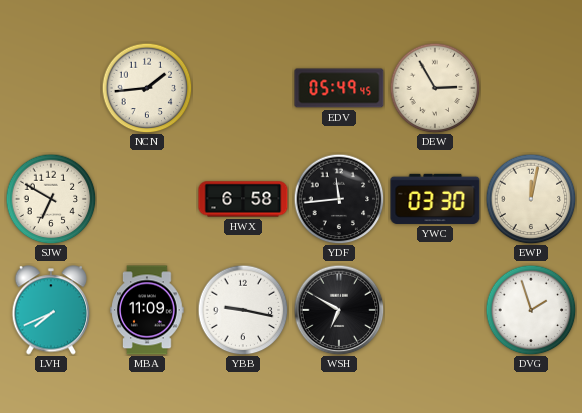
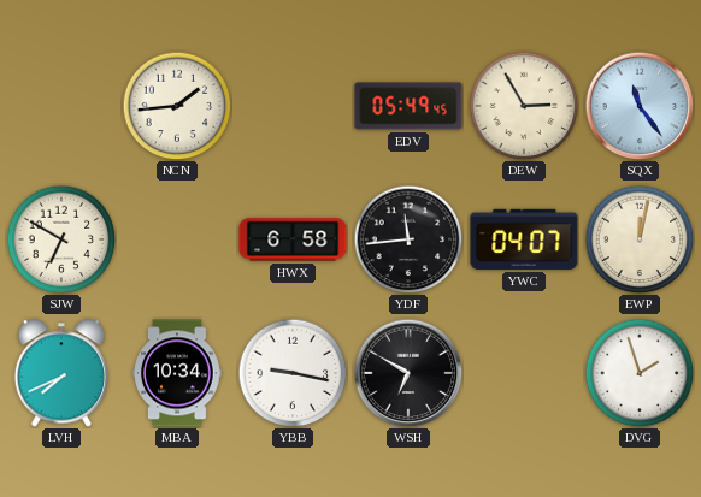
SQX: none -> 11:24 (640, 106)
YWC: 03:30 -> 04:07 (524, 239)
MBA: 11:09 -> 10:34 (177, 373)
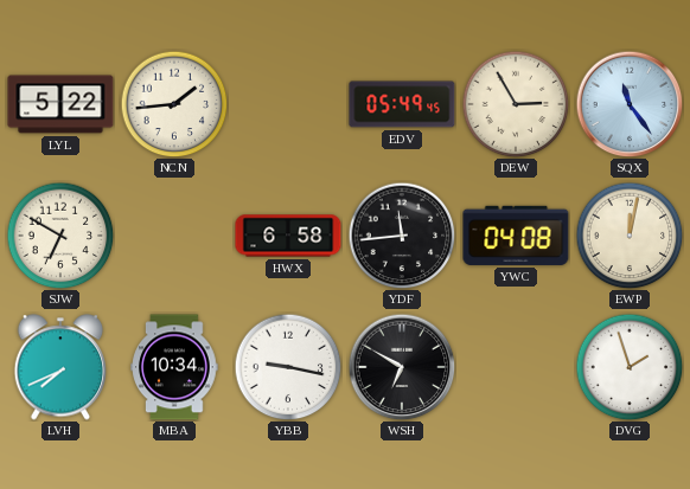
LYL: none -> 5:22 (60, 104)
YWC: 04:07 -> 04:08 (516, 236)
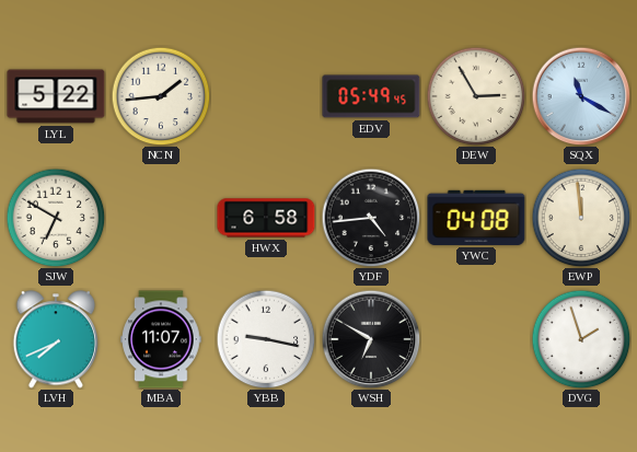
SQX: 11:24 -> 11:20 (581, 96)
YDF: 11:44 -> 4:44 (371, 218)
EWP: 12:02 -> 11:59 (581, 218)
MBA: 10:34 -> 11:07 (161, 339)
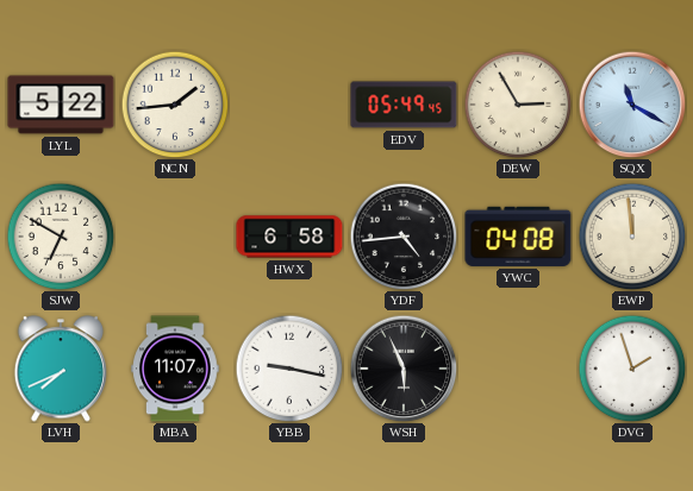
WSH: 6:50 -> 5:56 (404, 369)
